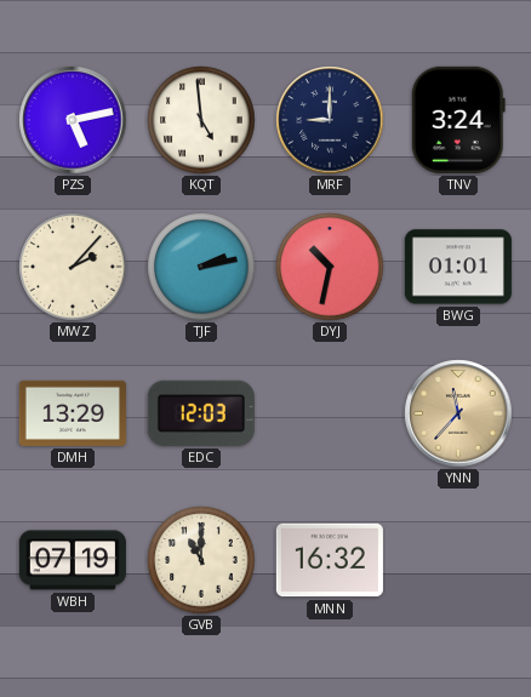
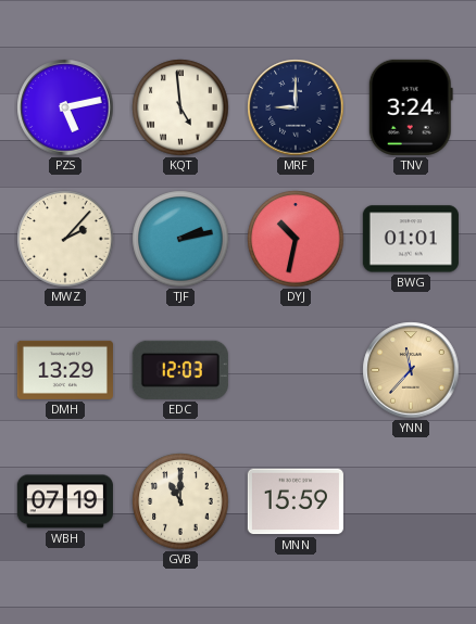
MNN: 16:32 -> 15:59 (296, 501)
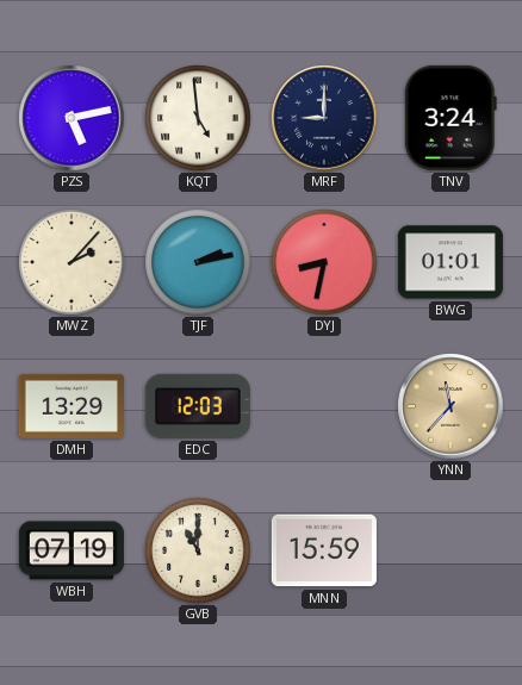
DYJ: 10:32 -> 8:32 (324, 262)
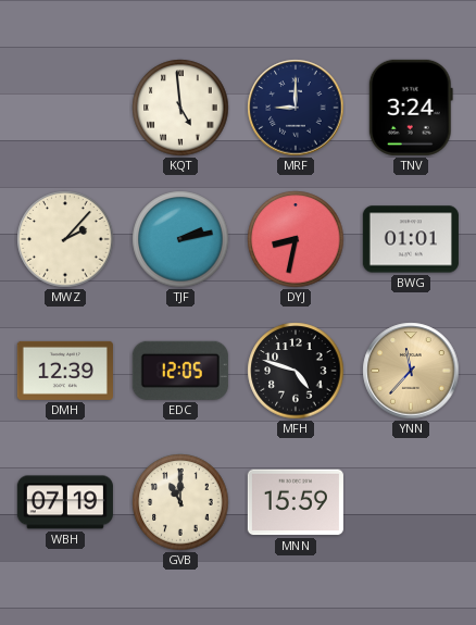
PZS: 5:13 -> none (72, 118)
DMH: 13:29 -> 12:39 (65, 371)
EDC: 12:03 -> 12:05 (180, 371)
MFH: none -> 4:48 (296, 371)
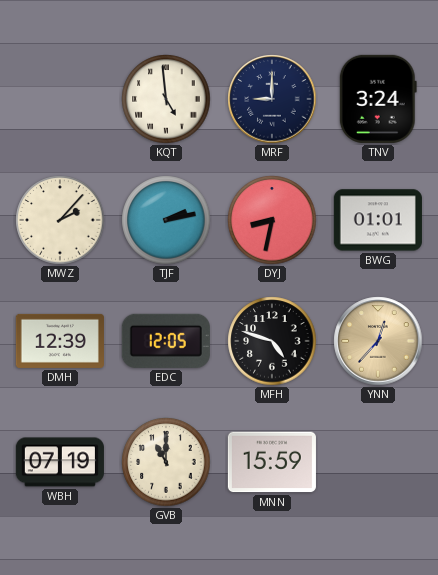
YNN: 11:37 -> 12:37 (378, 341)
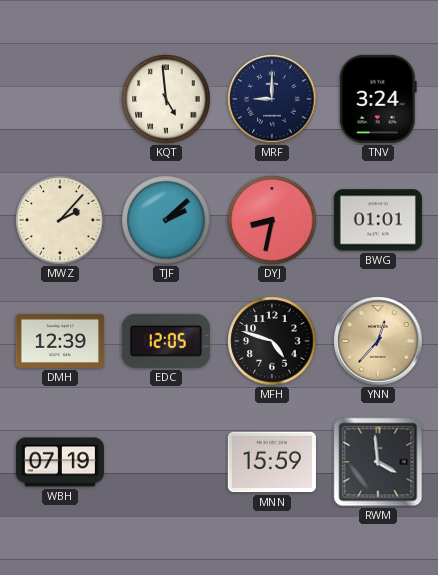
TJF: 2:13 -> 2:08 (166, 220)
GVB: 11:00 -> none (166, 462)
RWM: none -> 3:59 (378, 462)
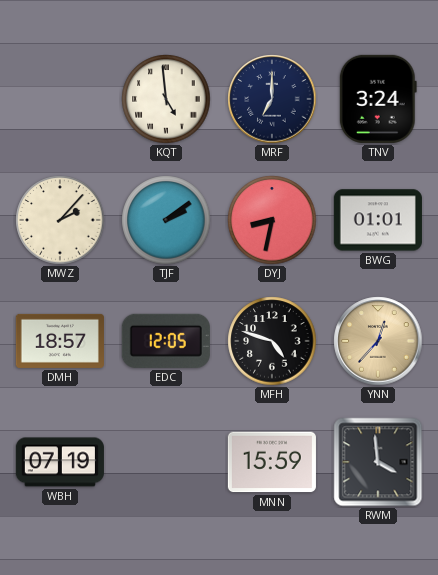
MRF: 9:00 -> 7:00 (272, 99)
TJF: 2:08 -> 2:09 (166, 220)
DMH: 12:39 -> 18:57 (60, 341)
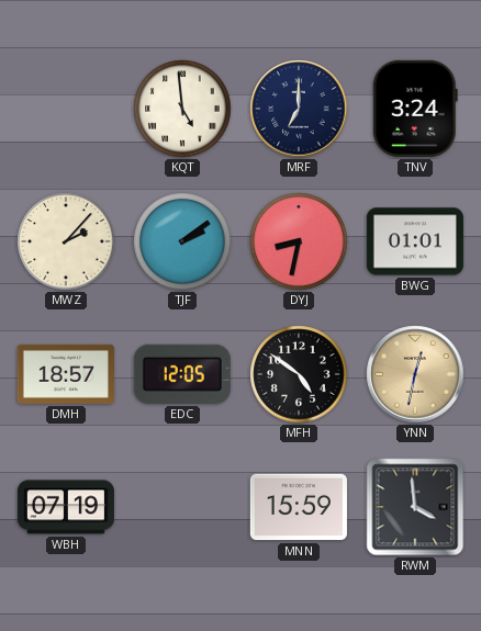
MFH: 4:48 -> 4:51 (299, 374)
YNN: 12:37 -> 12:32 (415, 374)
